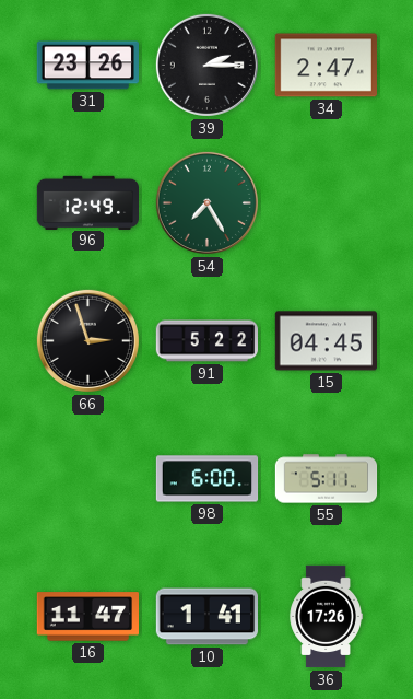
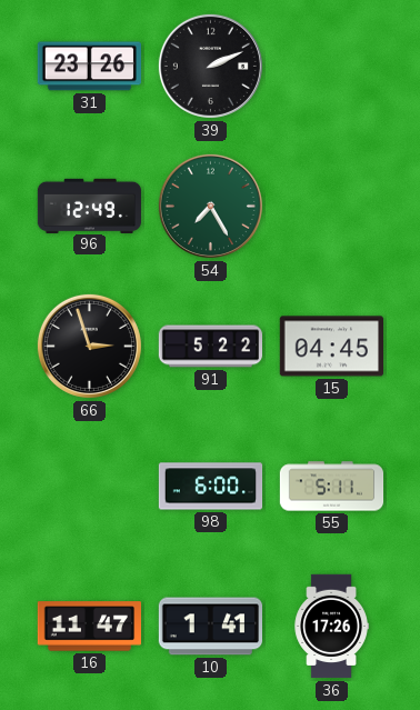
39: 2:15 -> 2:11 (210, 66)
34: 2:47 -> none (326, 66)
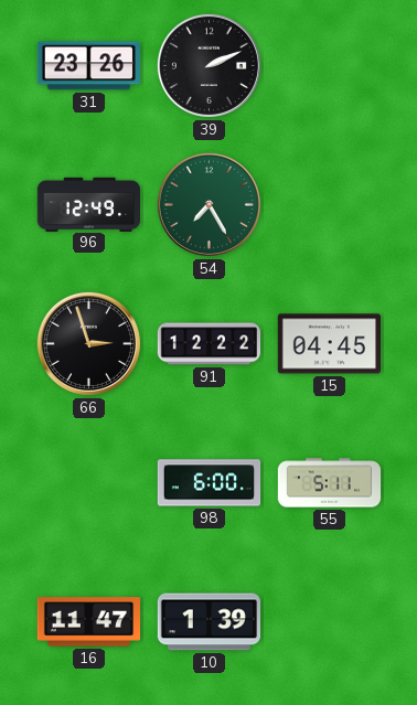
91: 5:22 -> 12:22 (209, 344)
10: 1:41 -> 1:39 (209, 622)
36: 17:26 -> none (331, 627)
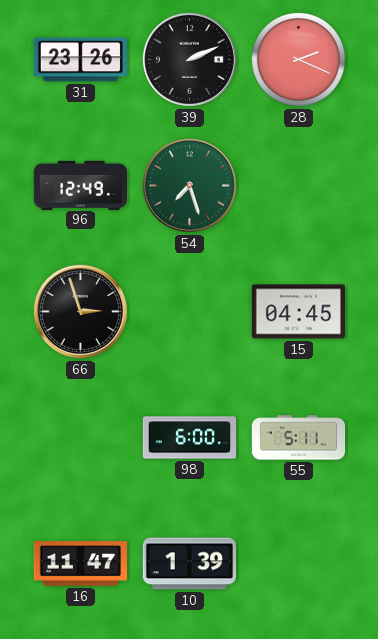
28: none -> 2:19 (298, 59)
54: 7:25 -> 7:27 (189, 185)
91: 12:22 -> none (209, 344)
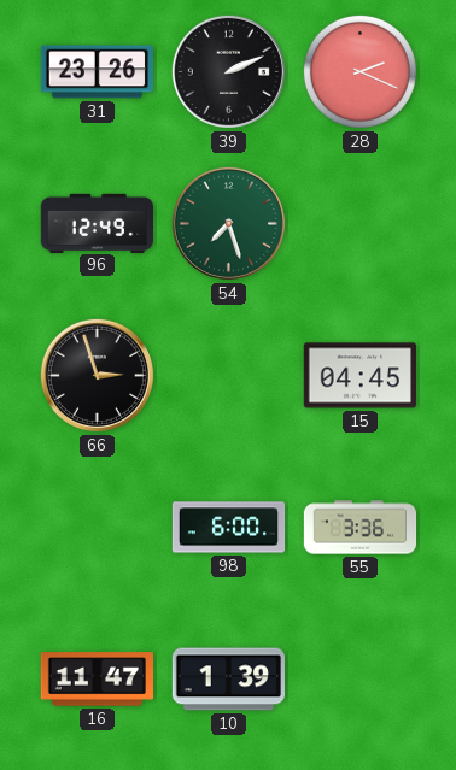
55: 5:11 -> 3:36 (361, 528)
